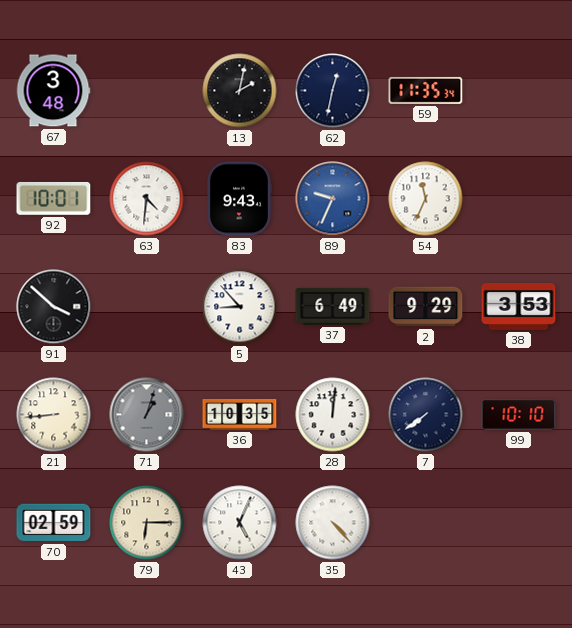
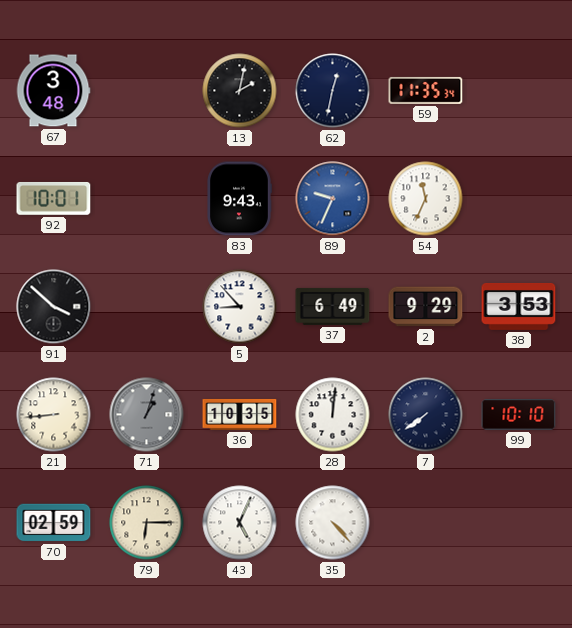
63: 4:31 -> none (147, 199)
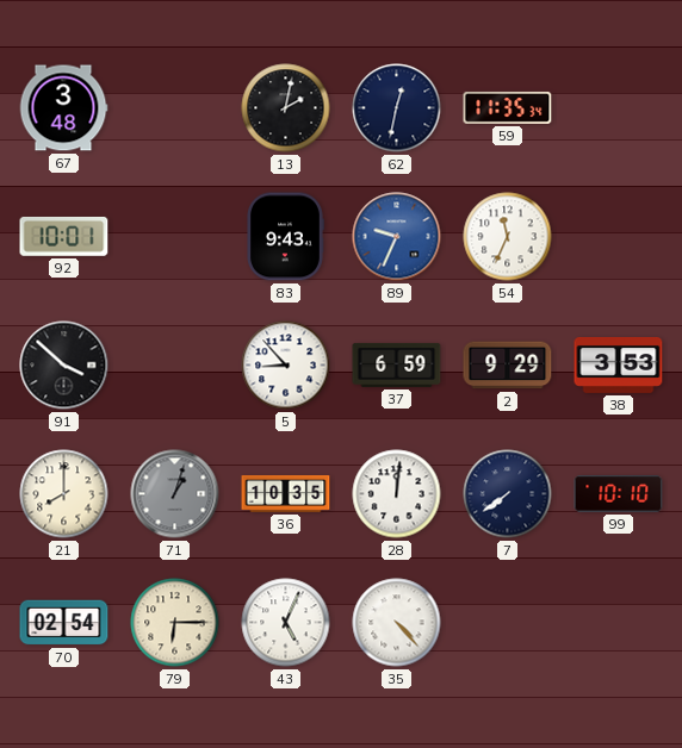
37: 6:49 -> 6:59 (397, 364)
21: 8:44 -> 8:00 (64, 494)
70: 02:59 -> 02:54 (64, 623)
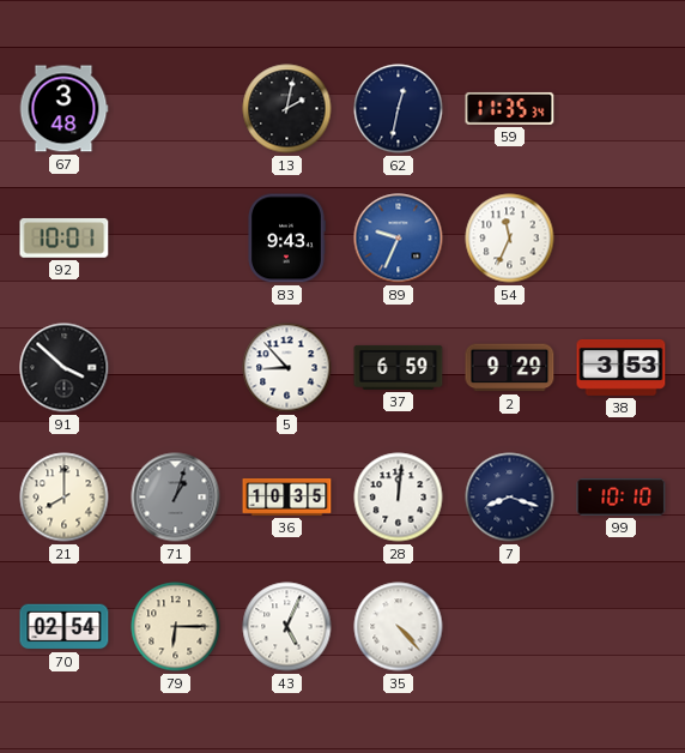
7: 7:39 -> 8:18 (510, 498)
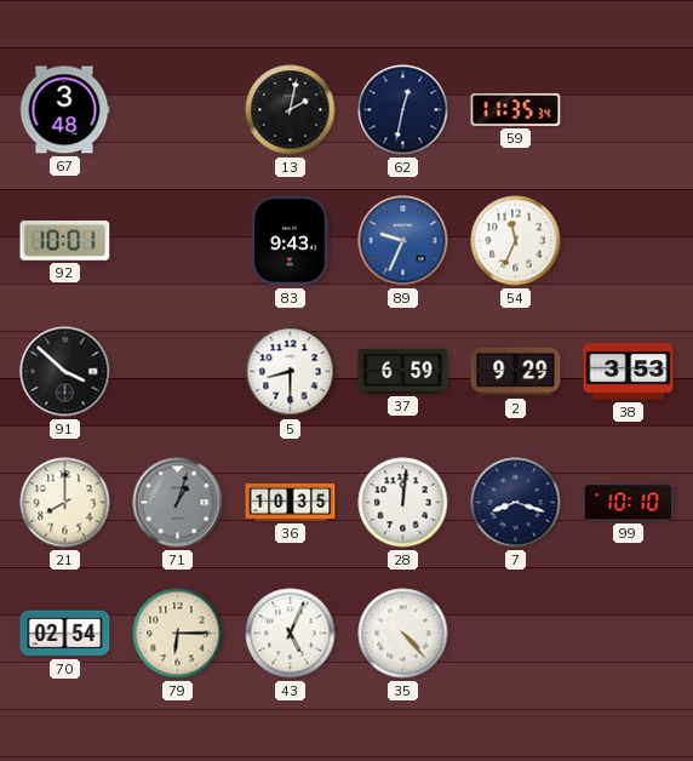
5: 8:53 -> 8:30 (291, 372)
